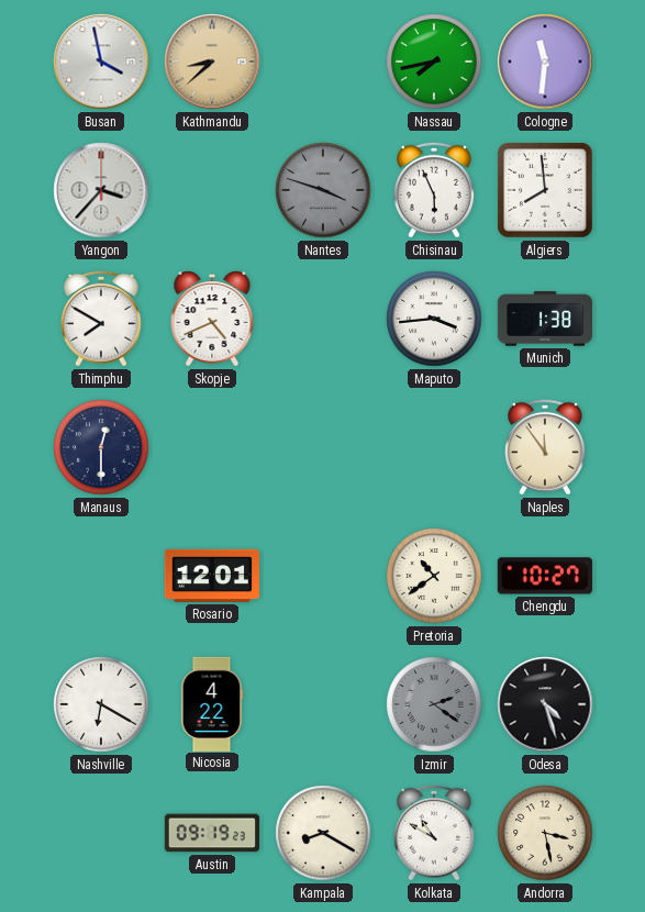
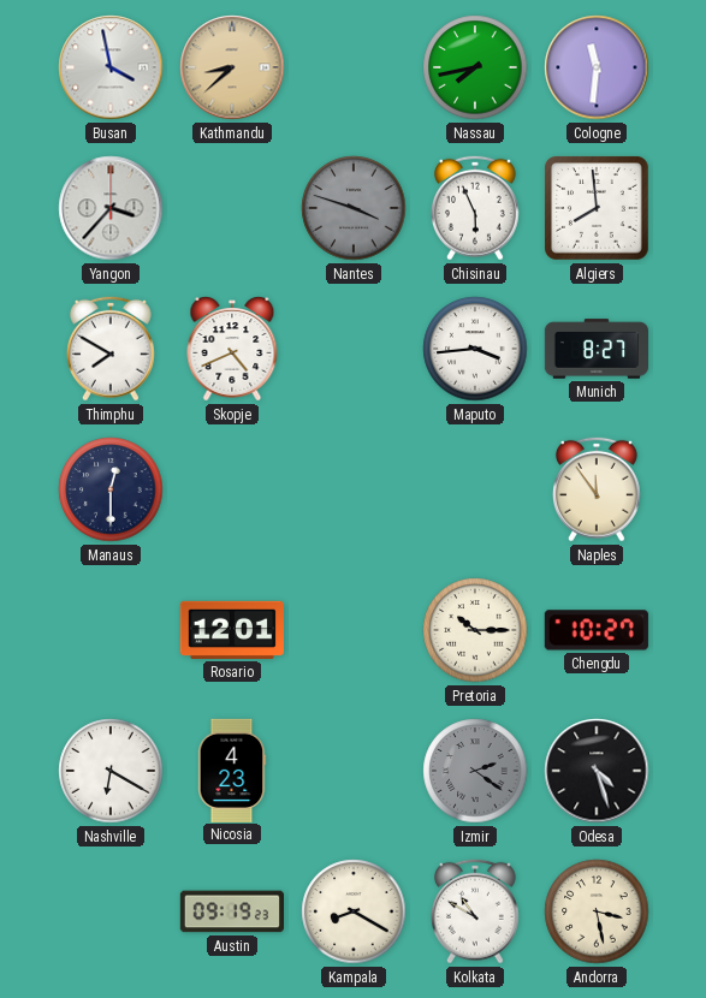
Munich: 1:38 -> 8:27 (595, 349)
Pretoria: 10:39 -> 10:15 (475, 630)
Nicosia: 4:22 -> 4:23 (232, 770)
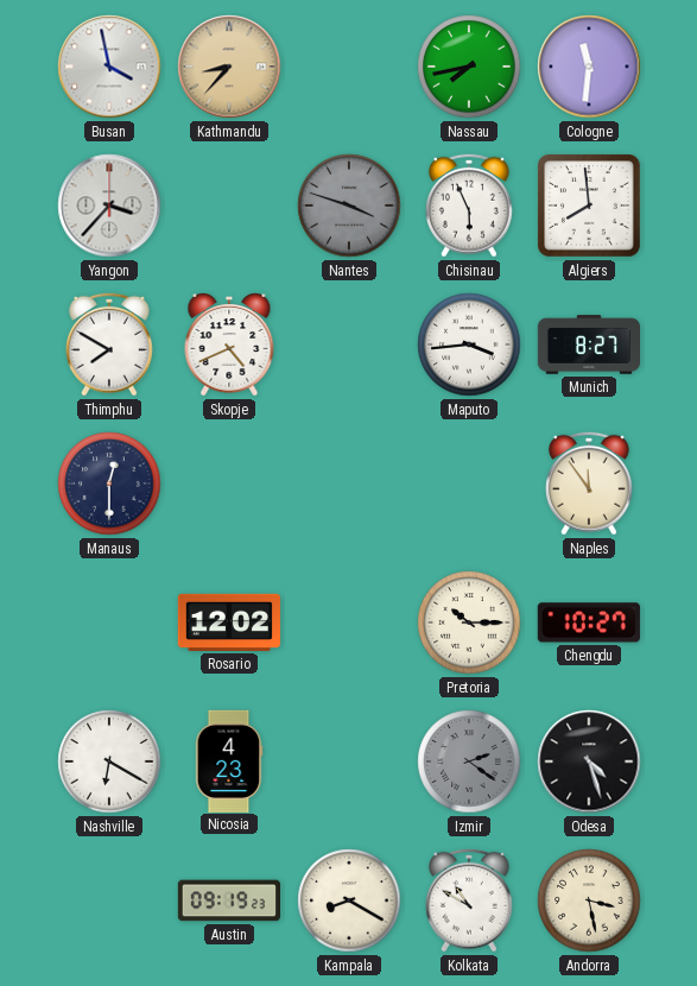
Kathmandu: 8:38 -> 8:37 (229, 67)
Rosario: 12:01 -> 12:02 (228, 622)
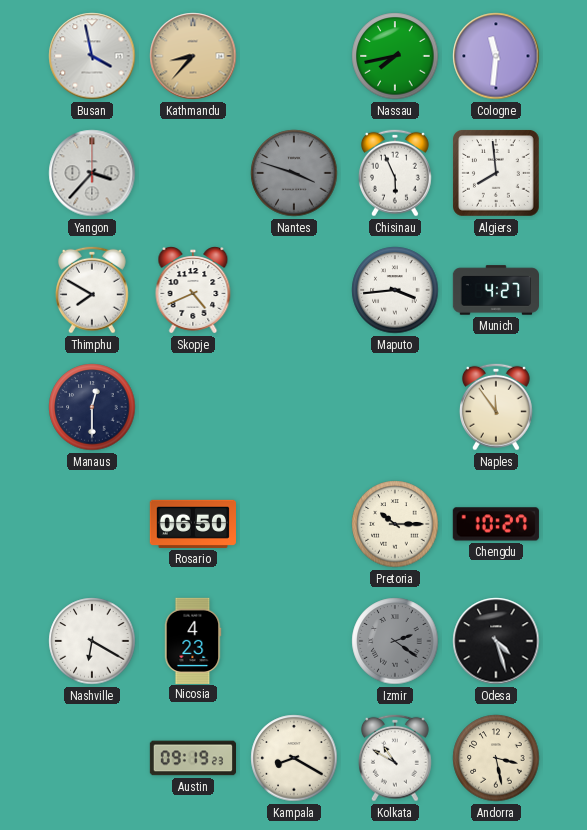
Munich: 8:27 -> 4:27 (495, 290)
Rosario: 12:02 -> 06:50 (192, 524)
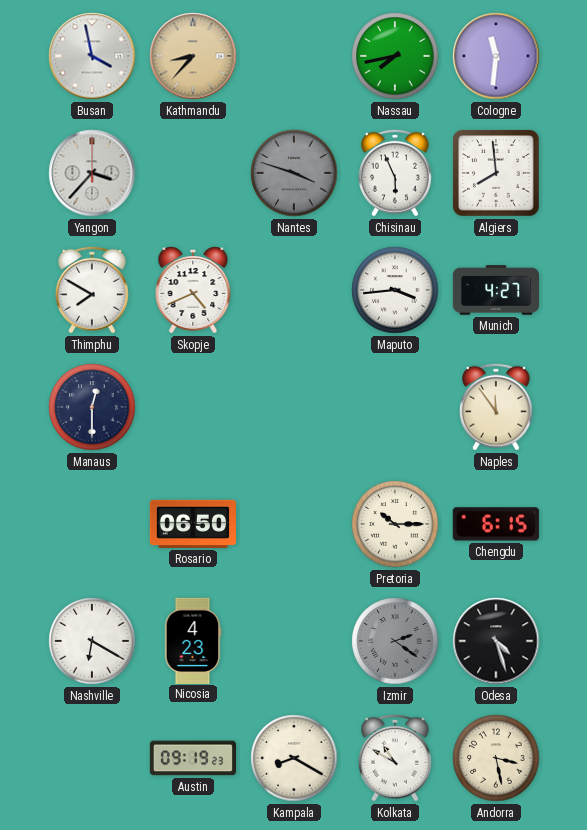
Chengdu: 10:27 -> 6:15 (496, 524)
